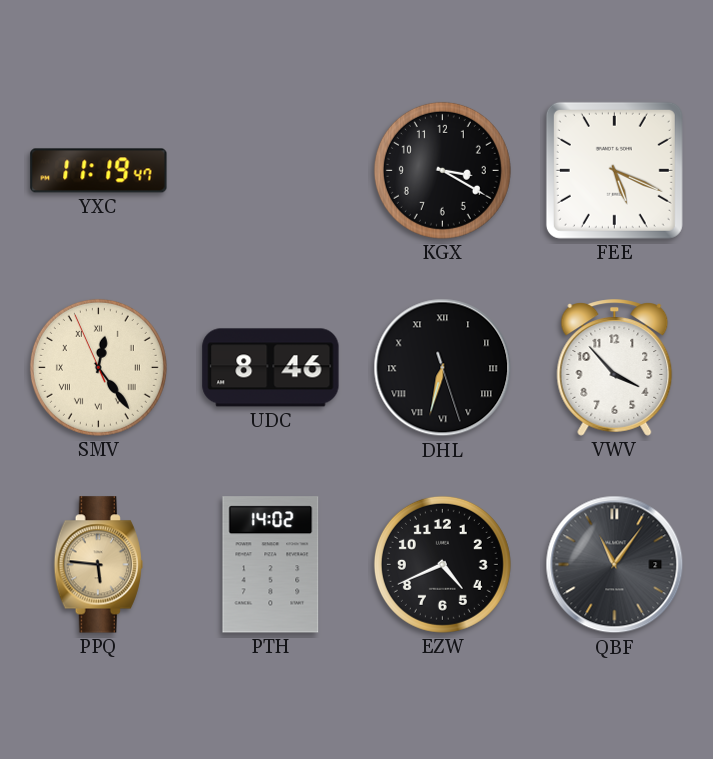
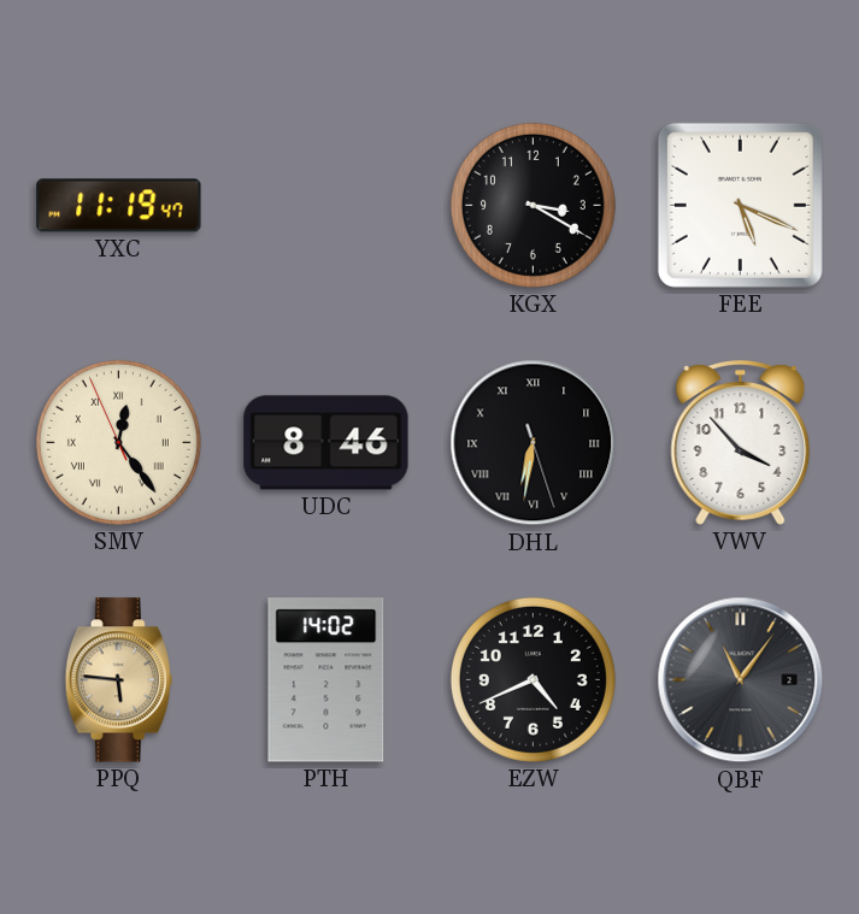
DHL: 6:32 -> 6:31 (534, 443)
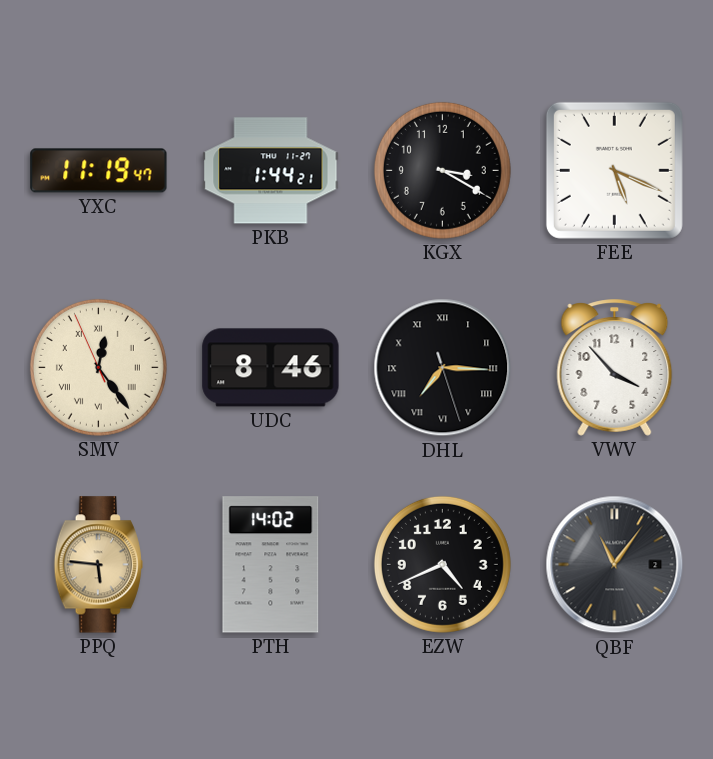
PKB: none -> 1:44 (271, 171)
DHL: 6:31 -> 7:15 (443, 368)
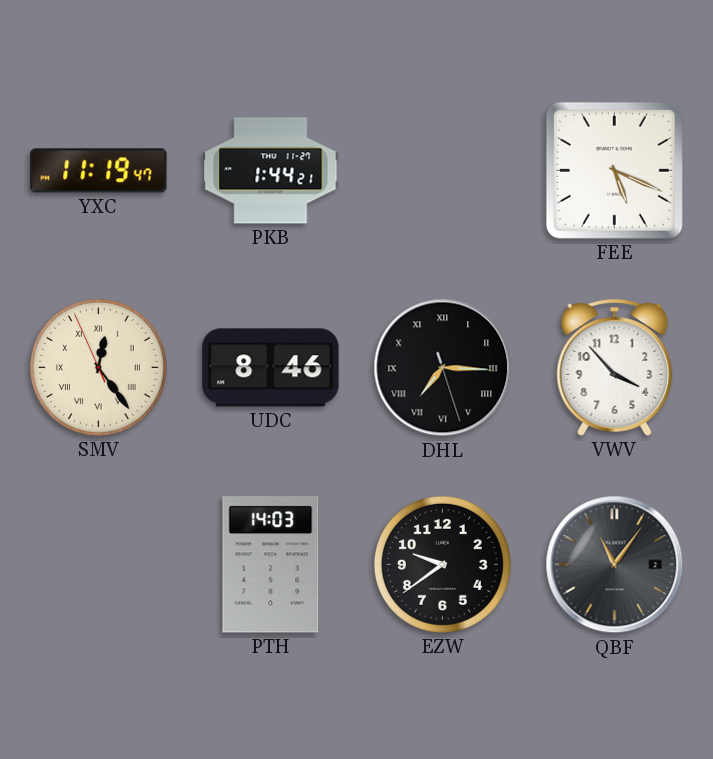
KGX: 3:20 -> none (442, 170)
PPQ: 5:46 -> none (98, 565)
PTH: 14:02 -> 14:03 (271, 565)
EZW: 4:41 -> 9:39 (442, 564)
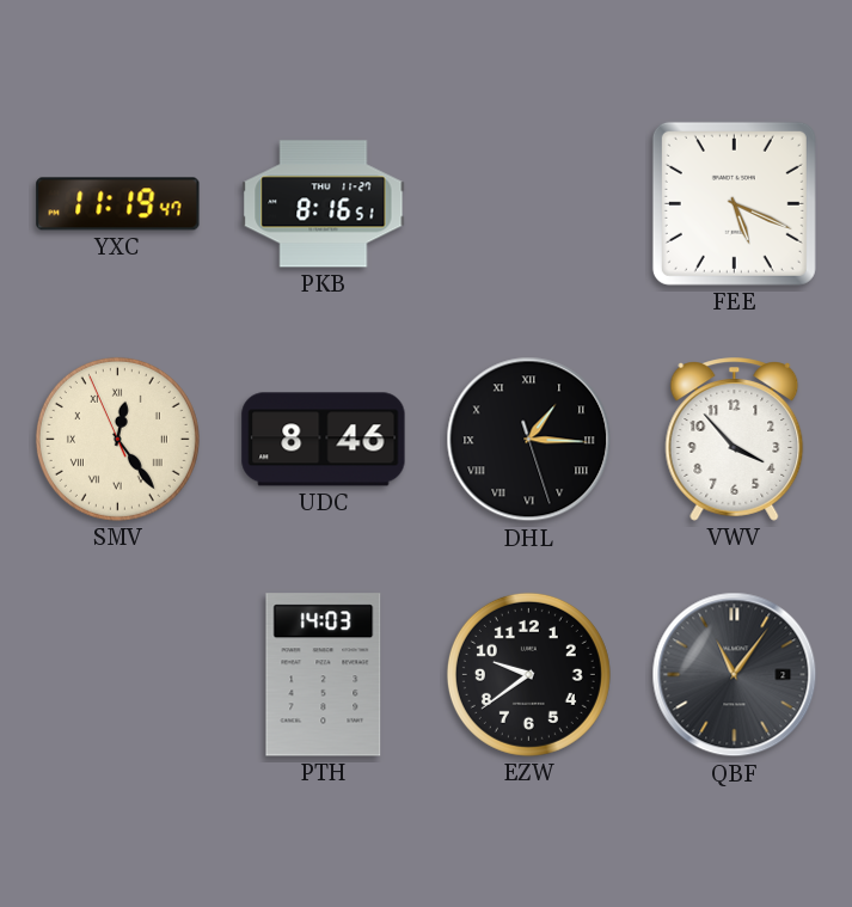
PKB: 1:44 -> 8:16 (324, 204)
DHL: 7:15 -> 1:15 (529, 440)
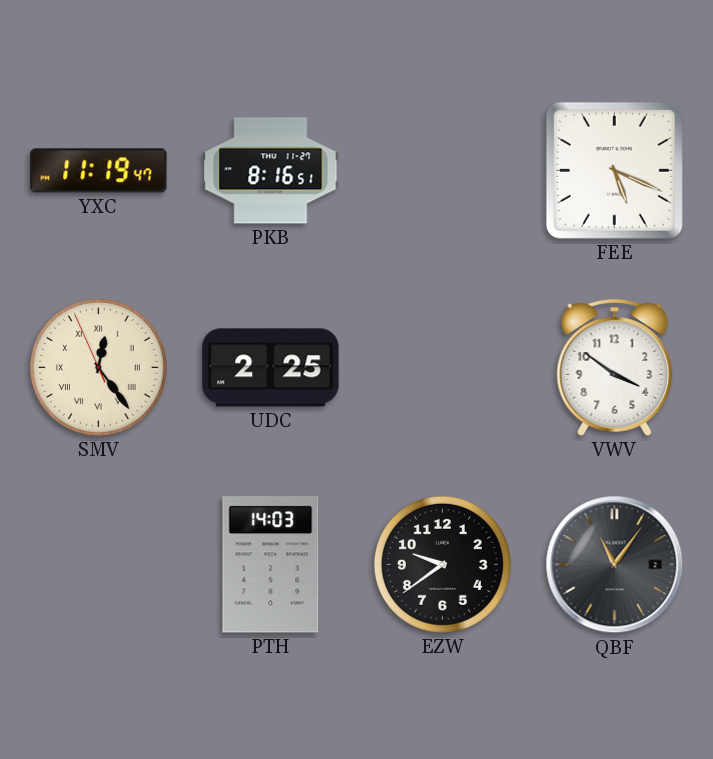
UDC: 8:46 -> 2:25 (271, 368)
DHL: 1:15 -> none (529, 440)
VWV: 3:53 -> 3:51 (615, 368)
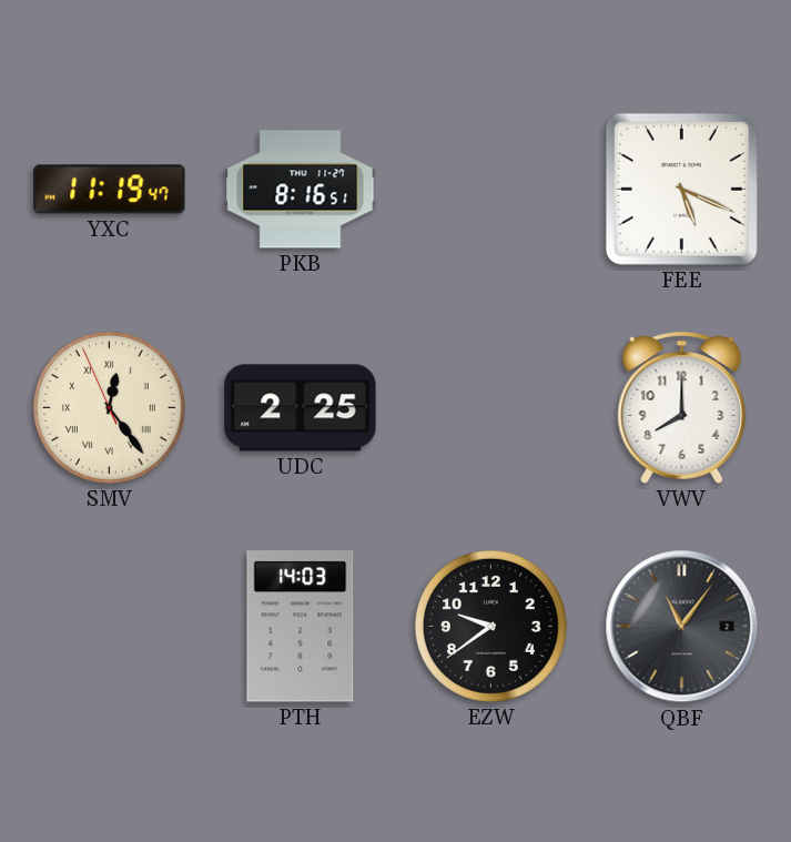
VWV: 3:51 -> 8:00 (682, 408)
